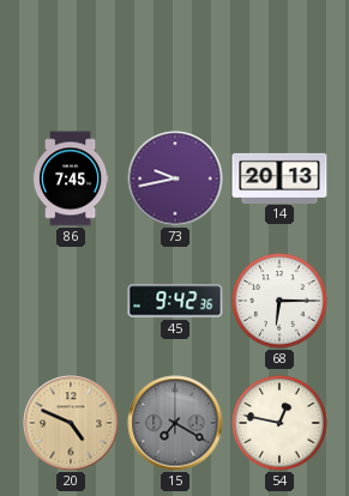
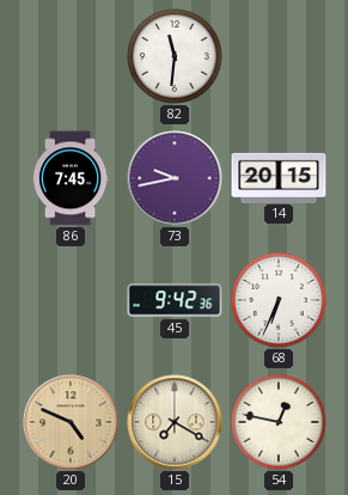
82: none -> 11:31 (175, 56)
14: 20:13 -> 20:15 (279, 177)
68: 6:15 -> 6:34 (279, 300)
15 dial: grey -> cream (175, 422)
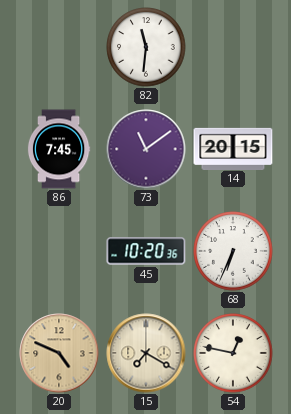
73: 9:43 -> 11:09 (146, 149)
45: 9:42 -> 10:20 (146, 251)
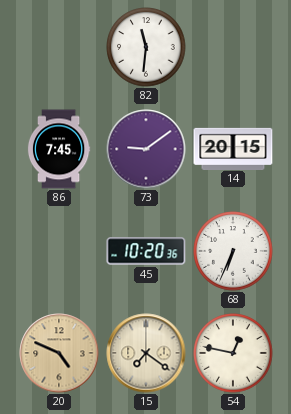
73: 11:09 -> 9:09 (146, 149)
15: 7:20 -> 7:21 (146, 353)
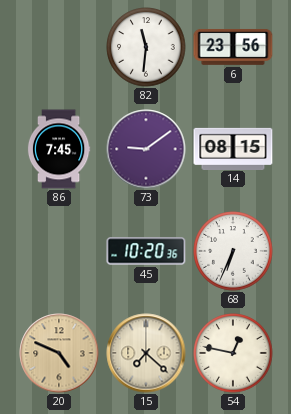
6: none -> 23:56 (233, 47)
14: 20:15 -> 08:15 (233, 148)
15: 7:21 -> 7:22 (146, 353)
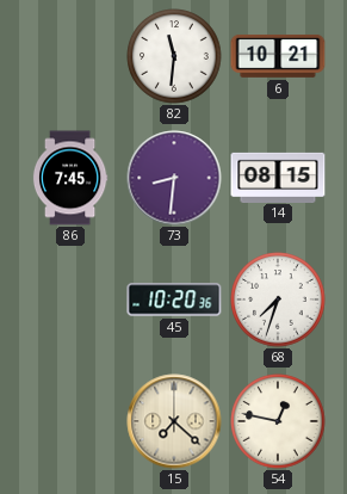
6: 23:56 -> 10:21 (278, 56)
73: 9:09 -> 8:31 (174, 178)
68: 6:34 -> 7:33 (278, 300)
20: 4:49 -> none (59, 353)
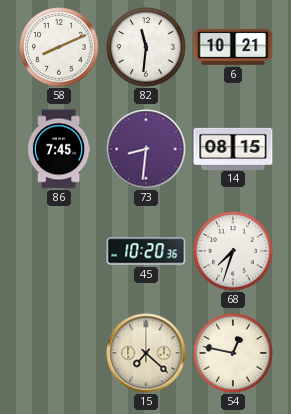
58: none -> 8:11 (59, 47)
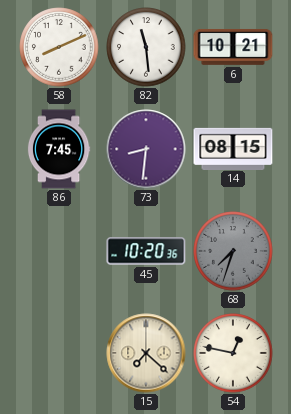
82: 11:31 -> 11:29 (146, 47)
68 dial: white -> grey (233, 251)
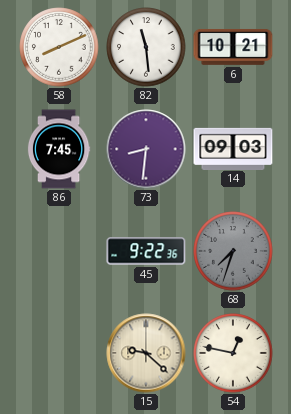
14: 08:15 -> 09:03 (233, 148)
45: 10:20 -> 9:22 (146, 251)
15: 7:22 -> 9:22 (146, 353)
